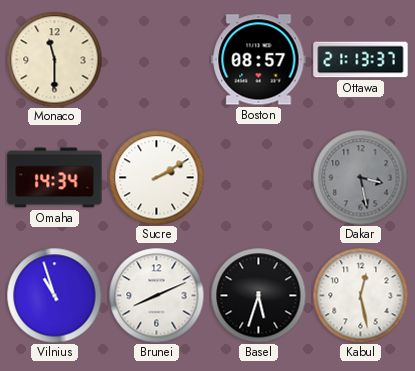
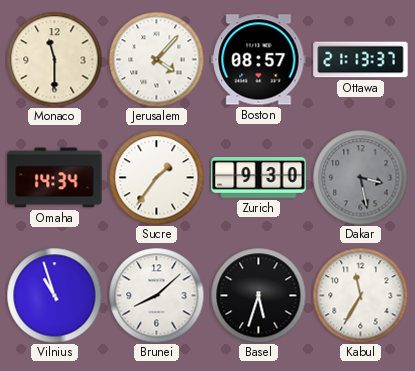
Jerusalem: none -> 4:07 (156, 59)
Sucre: 2:10 -> 1:36 (156, 177)
Zurich: none -> 9:30 (259, 178)
Brunei: 8:11 -> 8:08 (156, 295)
Kabul: 12:28 -> 11:35 (360, 295)
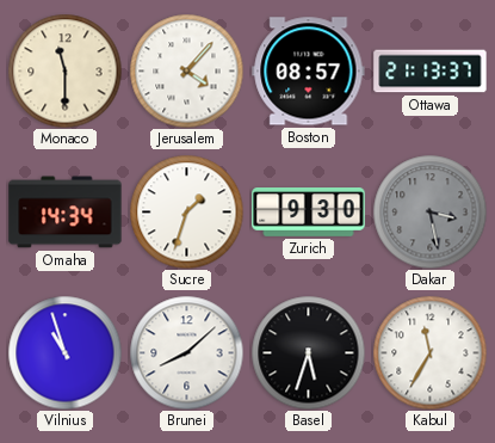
Sucre: 1:36 -> 1:33 (186, 211)
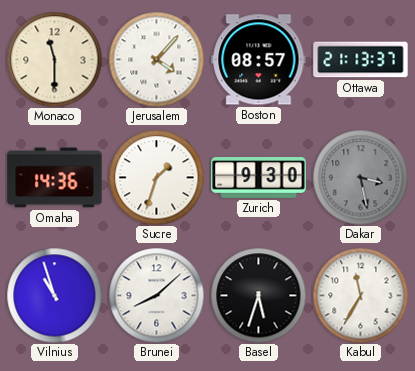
Omaha: 14:34 -> 14:36 (55, 178)
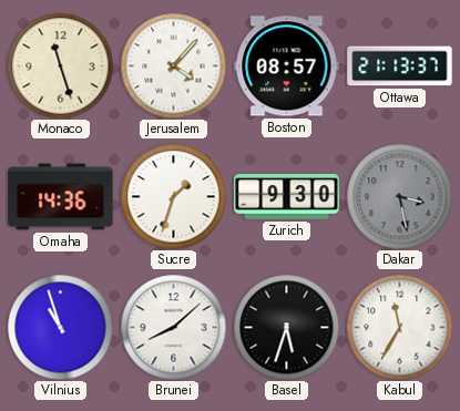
Monaco: 11:30 -> 11:27 (60, 65)
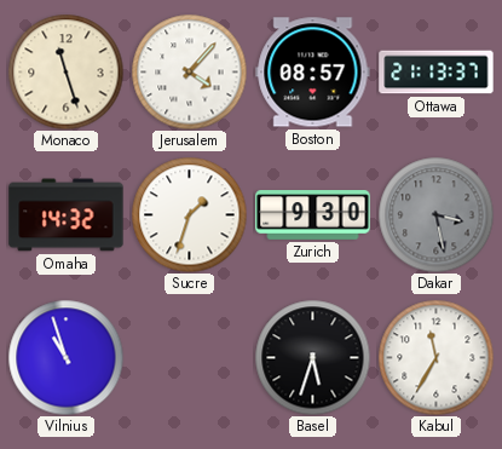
Omaha: 14:36 -> 14:32 (67, 215)
Brunei: 8:08 -> none (173, 327)
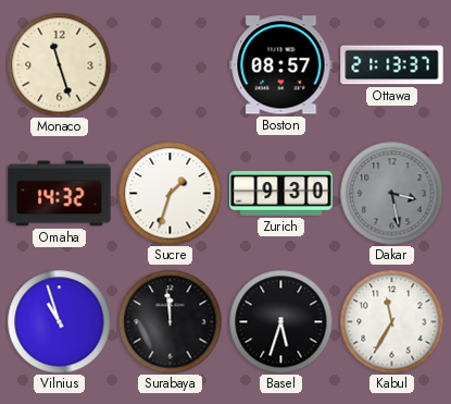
Jerusalem: 4:07 -> none (189, 71)
Surabaya: none -> 11:59 (170, 321)
